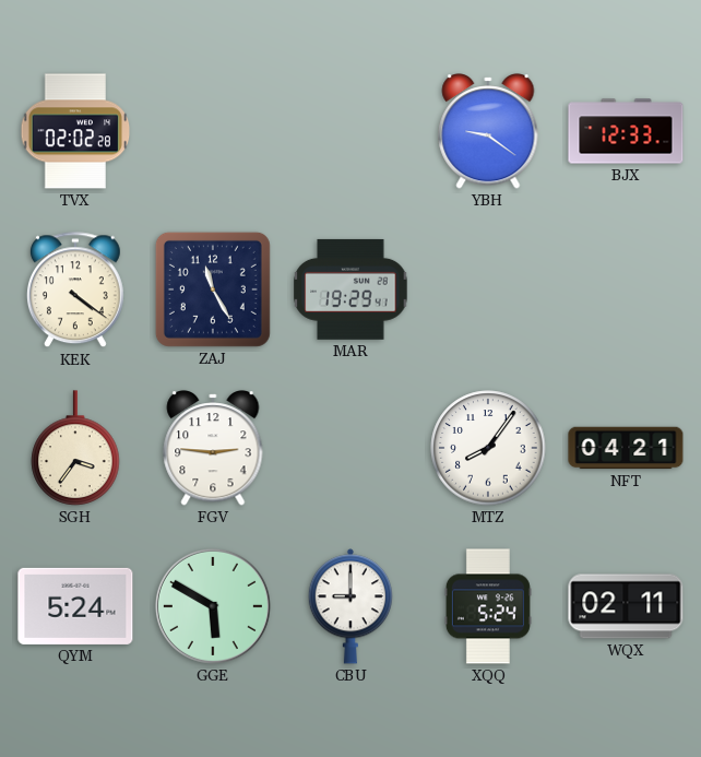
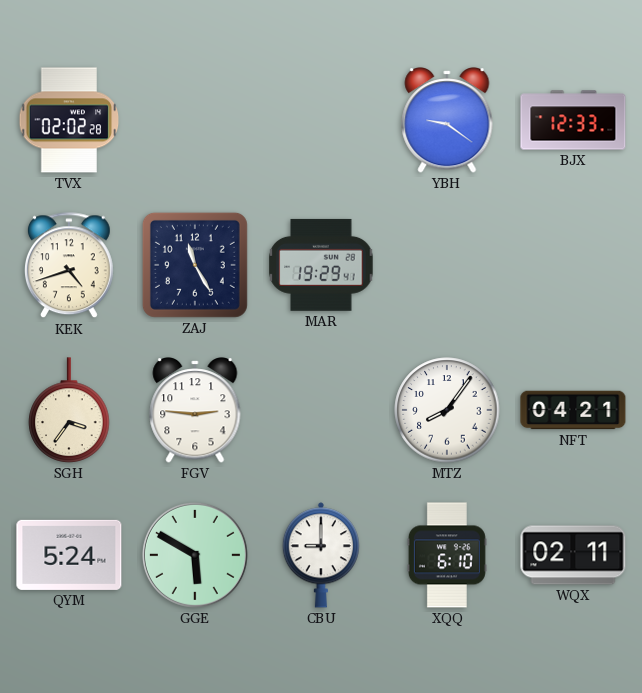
KEK: 4:21 -> 4:42 (69, 266)
XQQ: 5:24 -> 6:10 (447, 555)
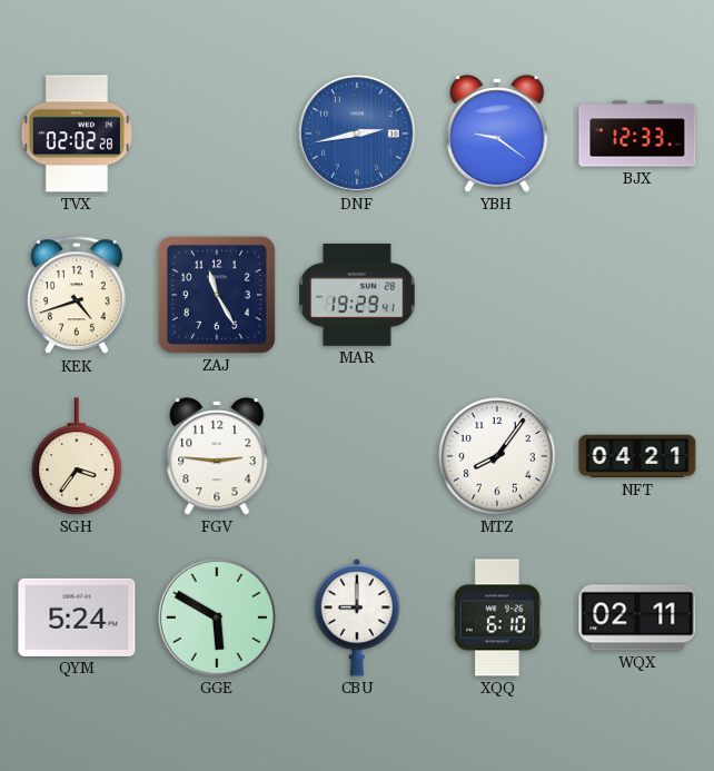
DNF: none -> 2:43 (357, 134)
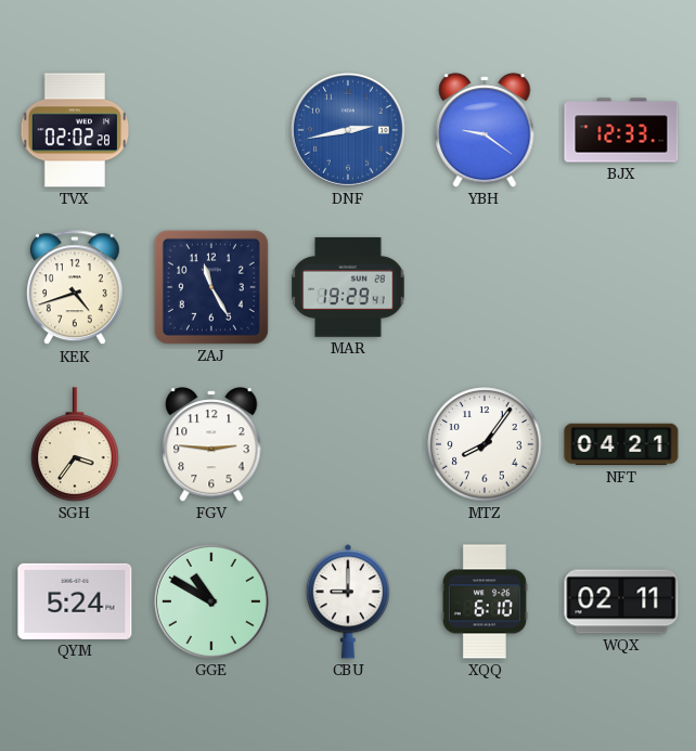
GGE: 5:50 -> 10:50 (211, 601)
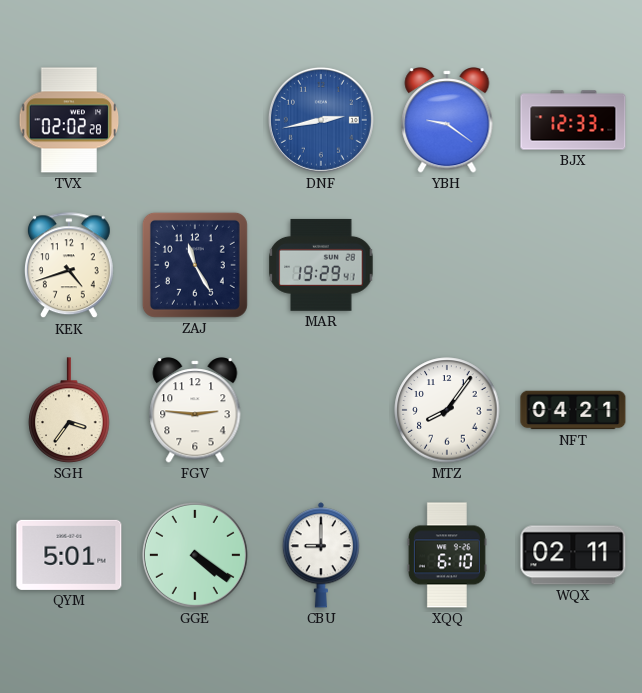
QYM: 5:24 -> 5:01 (69, 555)
GGE: 10:50 -> 4:21 (195, 555)
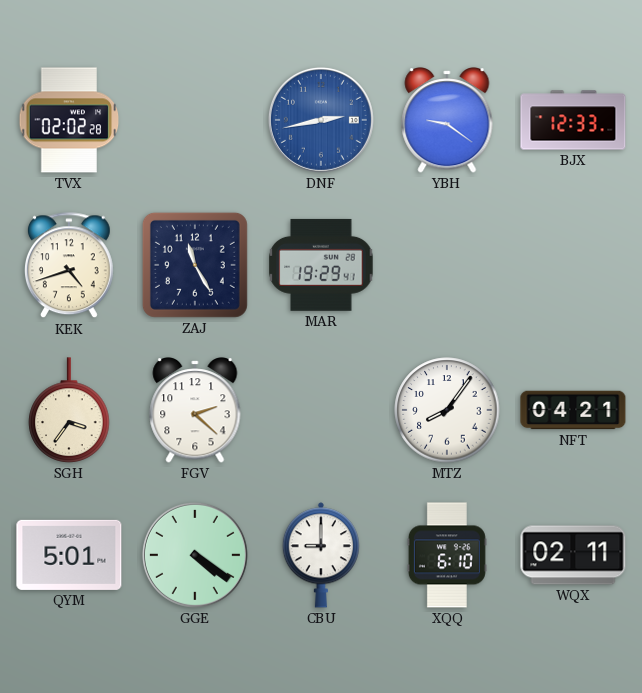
FGV: 2:46 -> 2:22 (195, 410)
